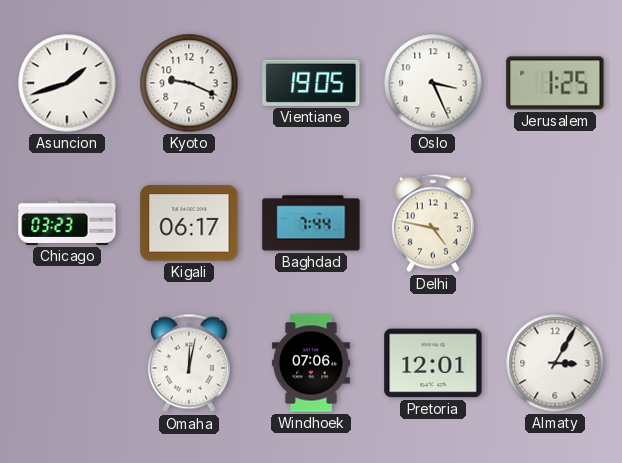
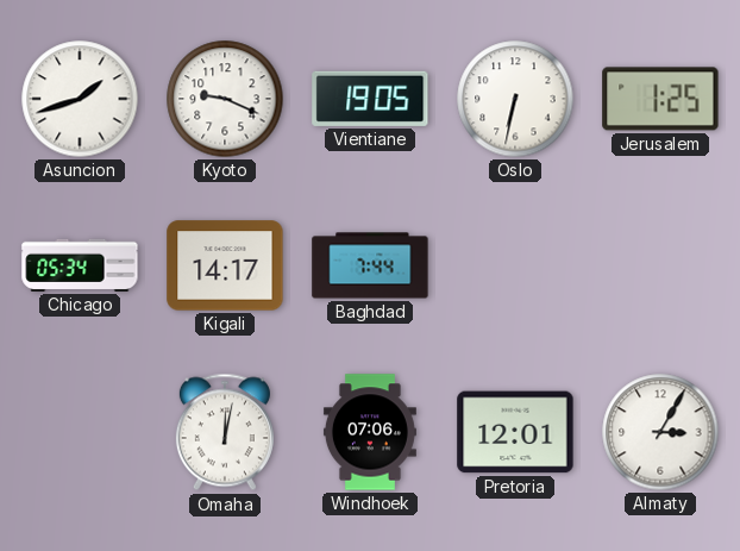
Oslo: 3:26 -> 6:32 (515, 99)
Chicago: 03:23 -> 05:34 (80, 265)
Kigali: 06:17 -> 14:17 (225, 265)
Delhi: 4:47 -> none (433, 223)
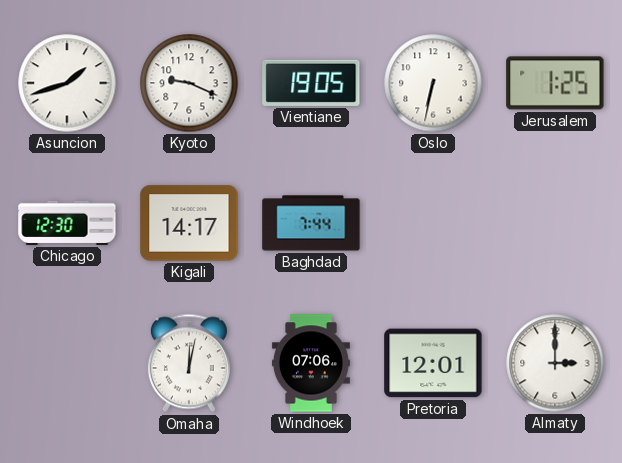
Chicago: 05:34 -> 12:30 (67, 223)
Almaty: 3:05 -> 3:00 (555, 363)
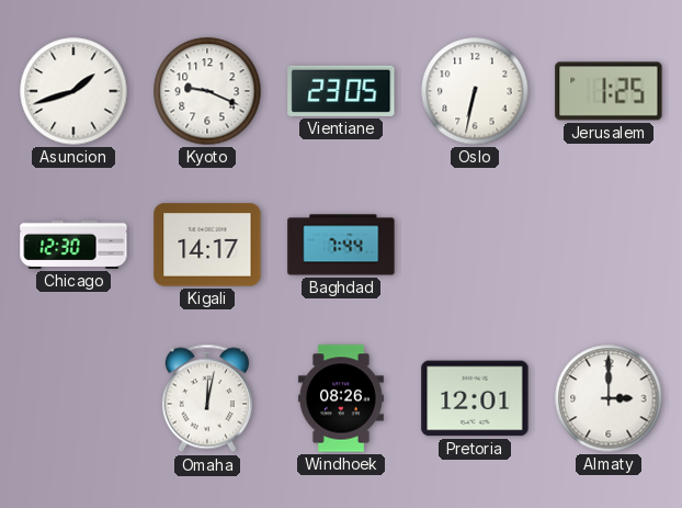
Vientiane: 19:05 -> 23:05 (341, 91)
Windhoek: 07:06 -> 08:26 (341, 398)
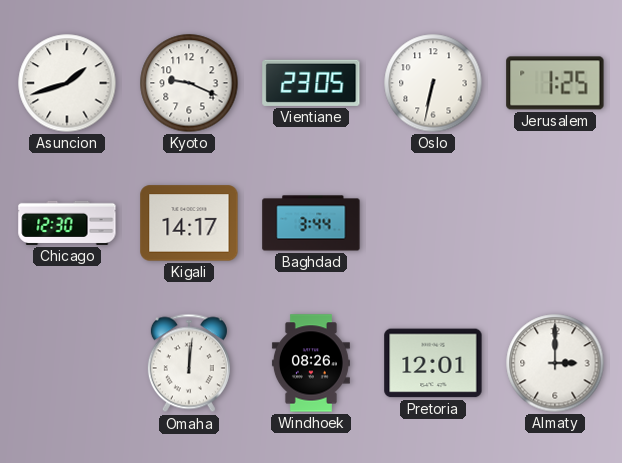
Baghdad: 7:44 -> 3:44 (311, 223)
Omaha: 12:02 -> 12:01 (189, 363)
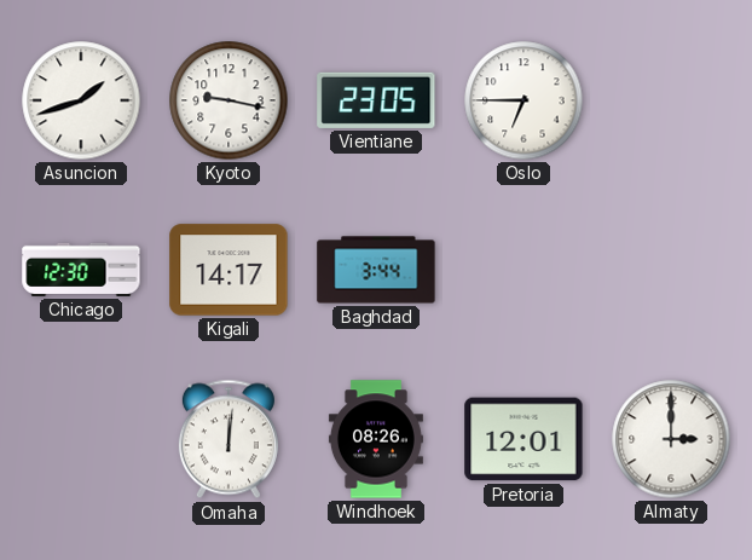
Kyoto: 9:19 -> 9:17 (229, 100)
Oslo: 6:32 -> 6:45 (523, 100)
Jerusalem: 1:25 -> none (555, 83)
